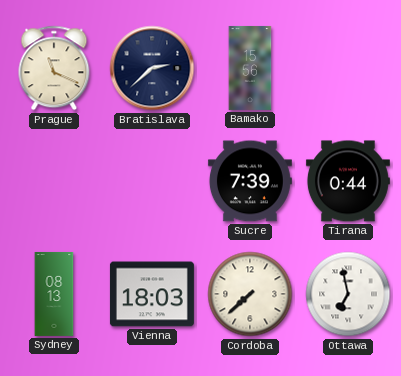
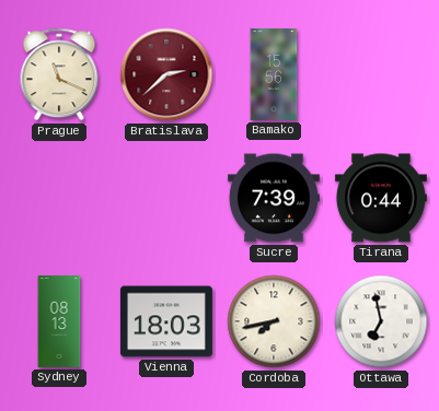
Bratislava dial: navy -> burgundy (166, 74)
Cordoba: 7:38 -> 7:43 (274, 321)
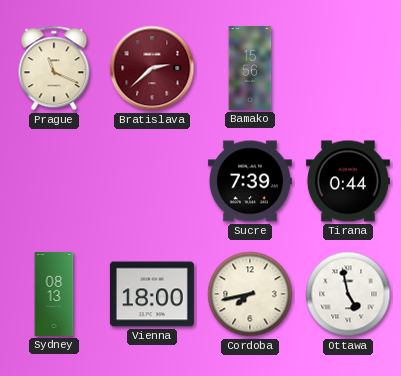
Vienna: 18:03 -> 18:00 (152, 294)
Ottawa: 6:58 -> 4:58 (348, 294)
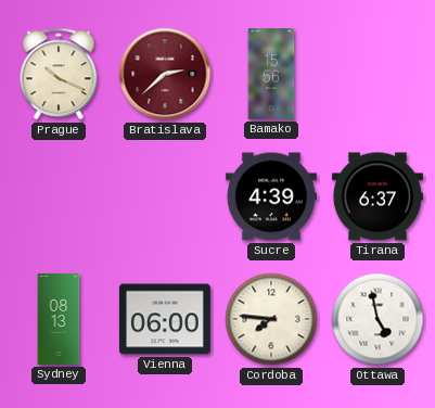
Prague: 11:19 -> 10:19 (59, 74)
Sucre: 7:39 -> 4:39 (271, 196)
Tirana: 0:44 -> 6:37 (378, 196)
Vienna: 18:00 -> 06:00 (165, 319)
Cordoba: 7:43 -> 7:46 (271, 319)
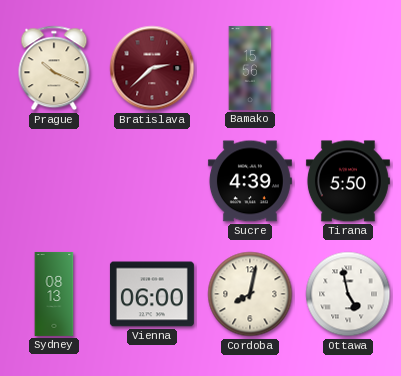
Tirana: 6:37 -> 5:50 (348, 181)
Cordoba: 7:46 -> 8:02 (250, 294)
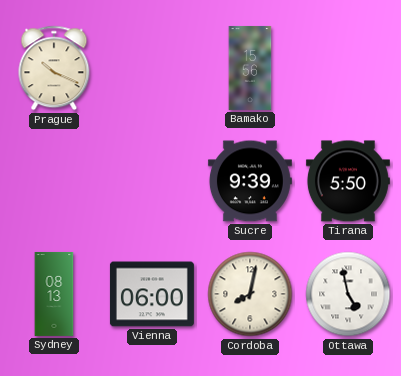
Bratislava: 2:38 -> none (152, 68)
Sucre: 4:39 -> 9:39 (250, 181)
